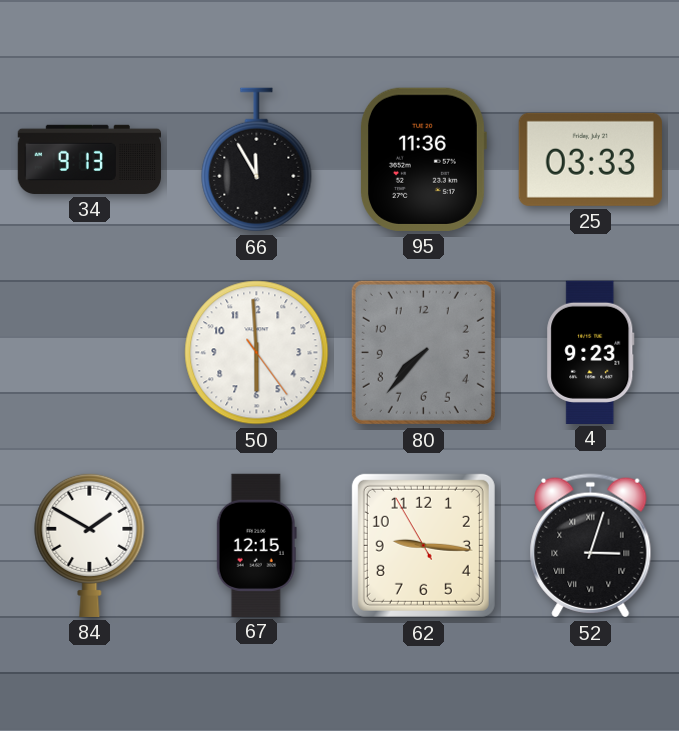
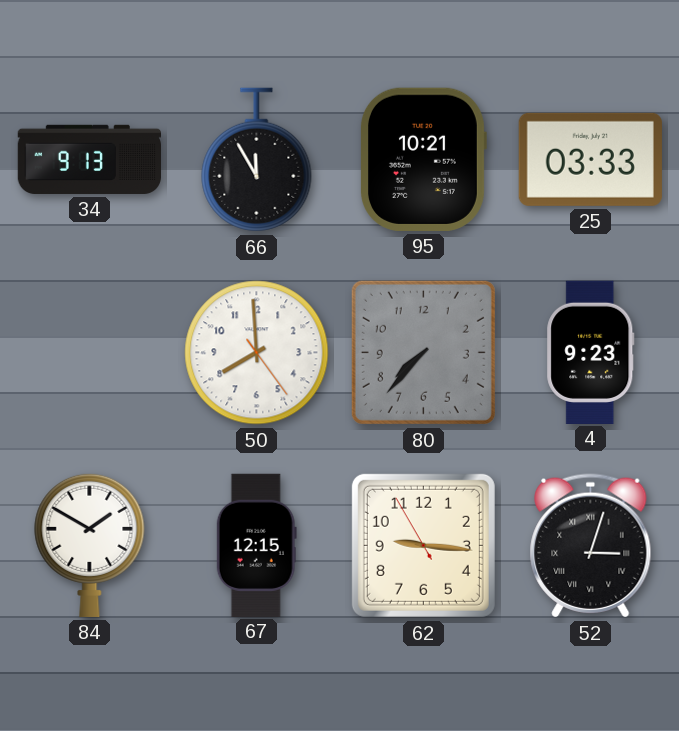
95: 11:36 -> 10:21 (423, 159)
50: 5:59 -> 7:59 (257, 353)
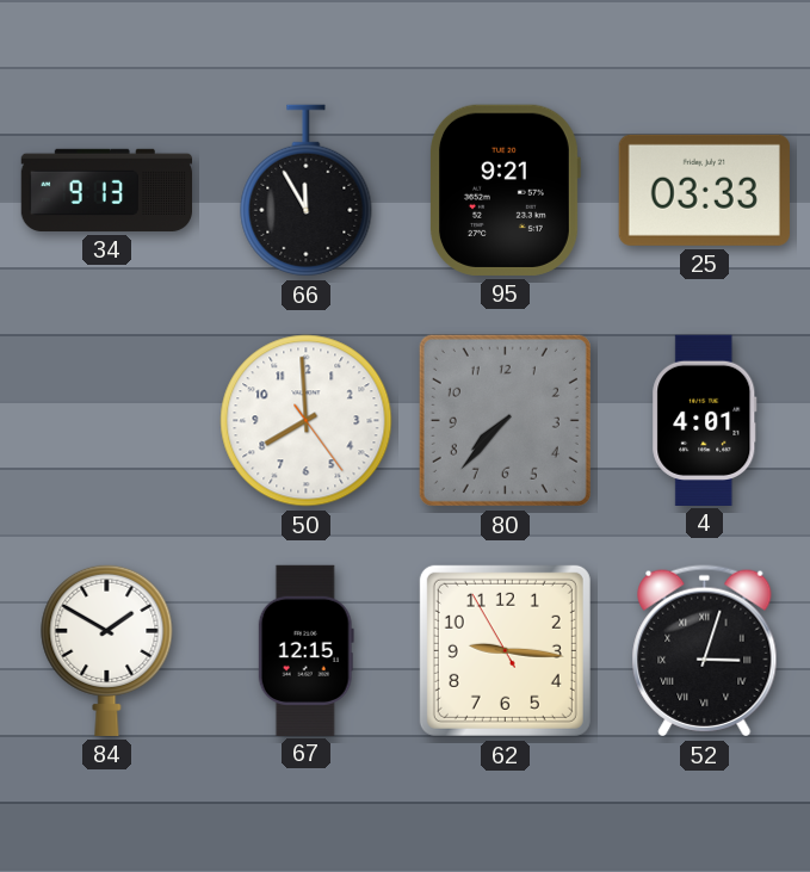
95: 10:21 -> 9:21 (505, 190)
4: 9:23 -> 4:01 (705, 420)
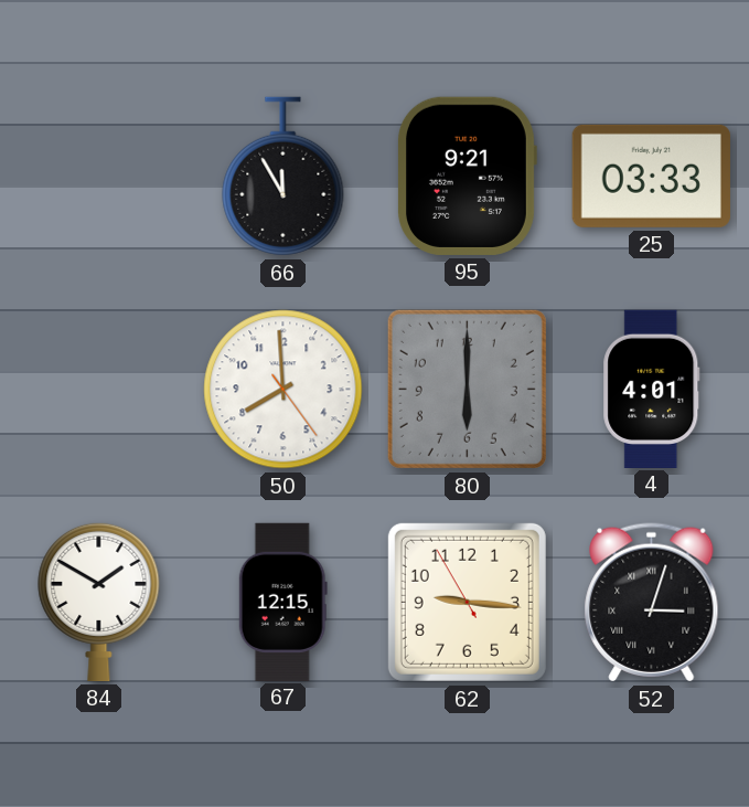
34: 9:13 -> none (106, 190)
80: 7:37 -> 6:00 (467, 389)
